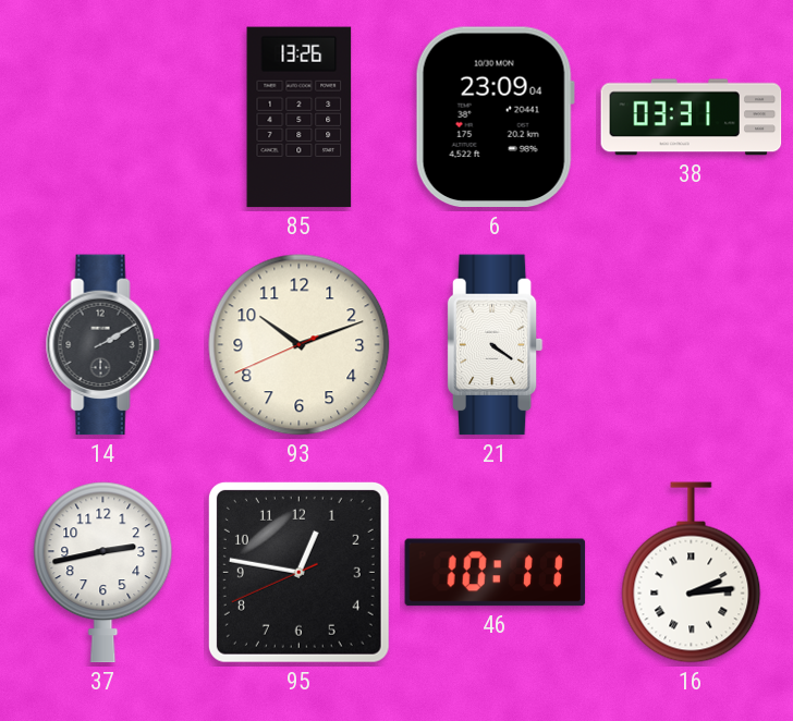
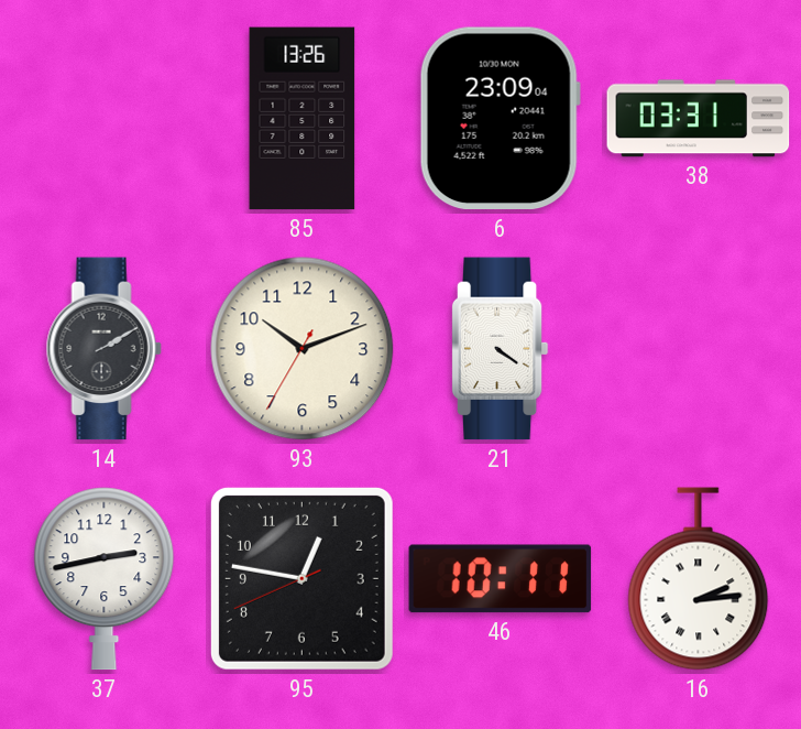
93: 10:11:41 -> 10:11:35 (303, 349)
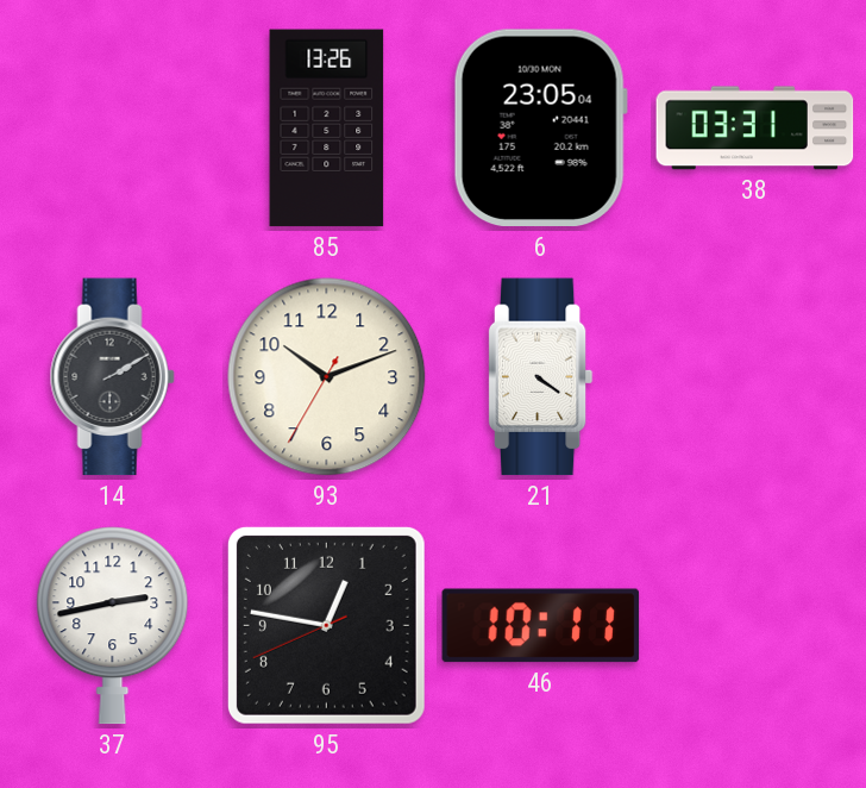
6: 23:09 -> 23:05 (540, 129)
16: 2:14 -> none (699, 579)
